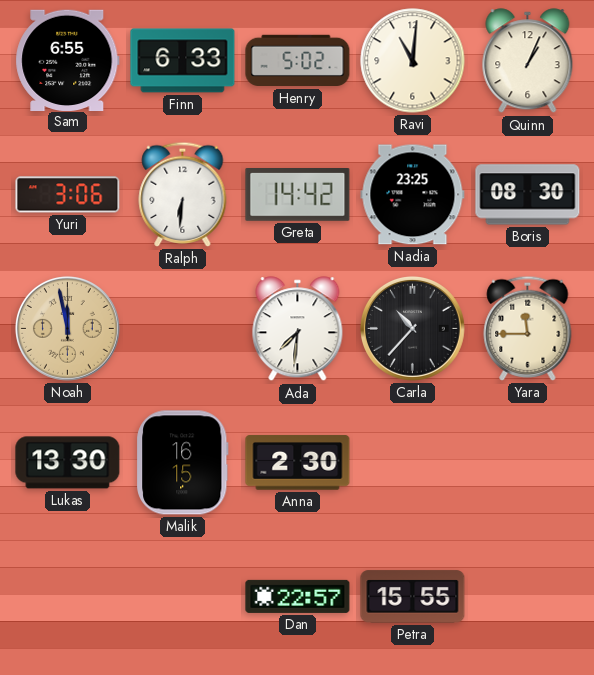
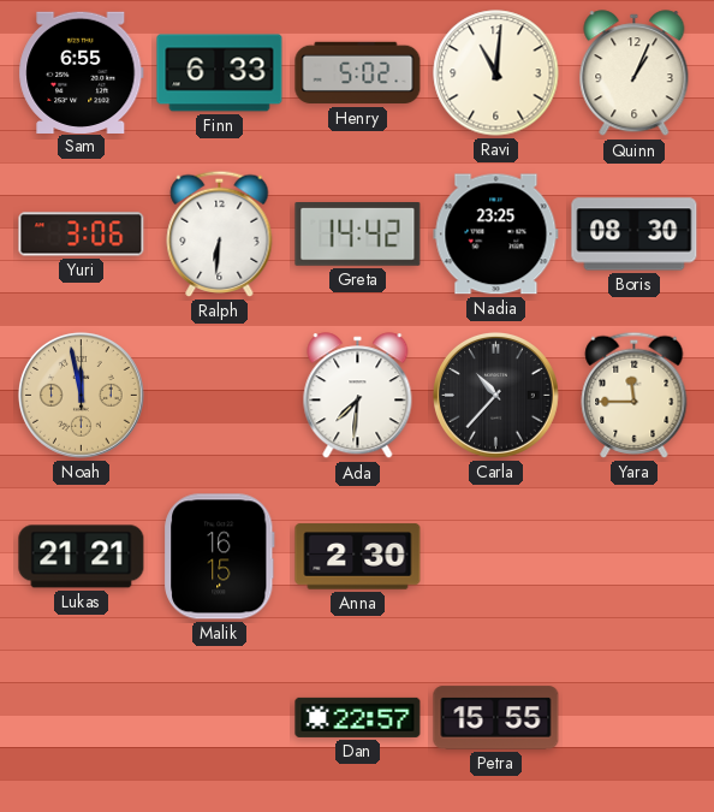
Lukas: 13:30 -> 21:21 (82, 557)
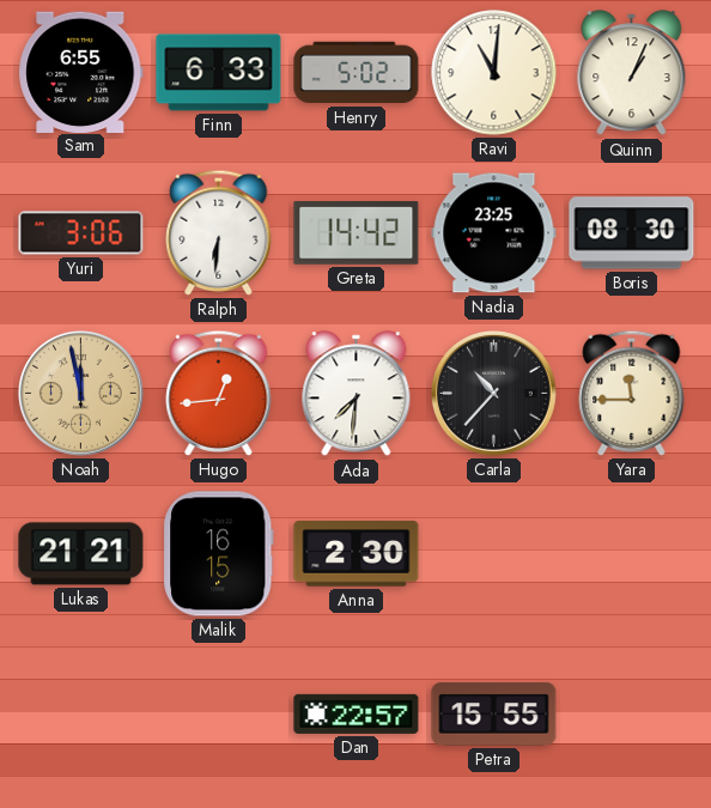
Hugo: none -> 12:44 (219, 393)
